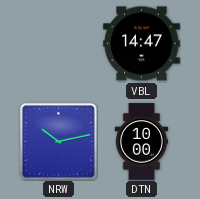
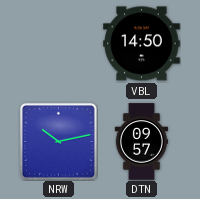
VBL: 14:47 -> 14:50 (142, 44)
DTN: 10:00 -> 09:57 (141, 142)
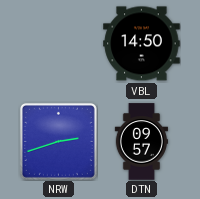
NRW: 10:13 -> 2:42 (58, 141)
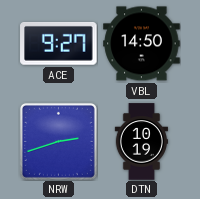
ACE: none -> 9:27 (59, 43)
DTN: 09:57 -> 10:19 (141, 142)
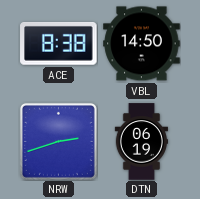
ACE: 9:27 -> 8:38 (59, 43)
DTN: 10:19 -> 06:19 (141, 142)
